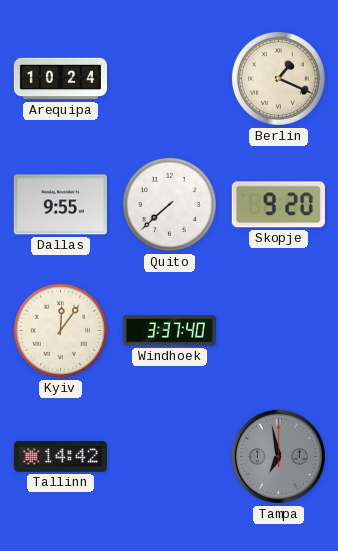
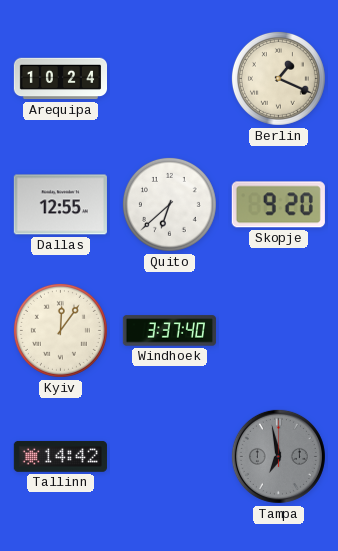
Dallas: 9:55 -> 12:55 (60, 205)
Quito: 7:38 -> 6:38 (169, 204)
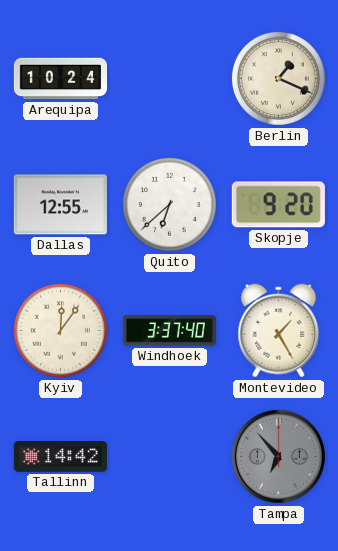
Montevideo: none -> 1:25 (279, 331)
Tampa: 6:58 -> 6:53 (278, 456)
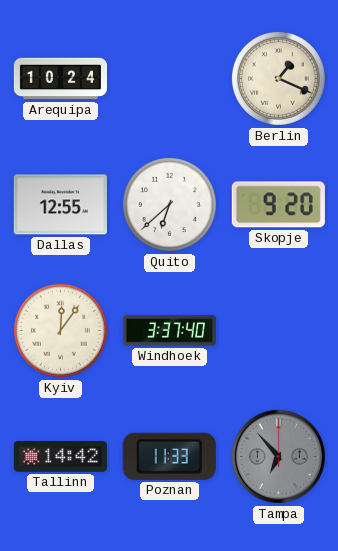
Montevideo: 1:25 -> none (279, 331)
Poznan: none -> 11:33 (169, 456)
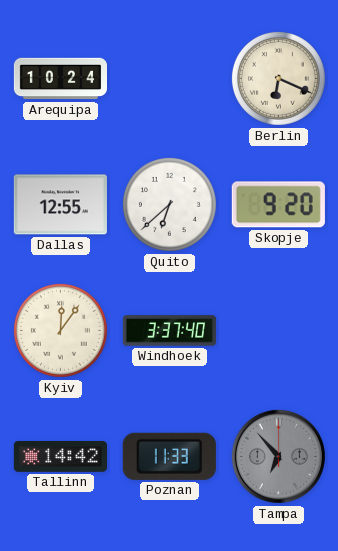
Berlin: 1:19 -> 6:19 (278, 78)
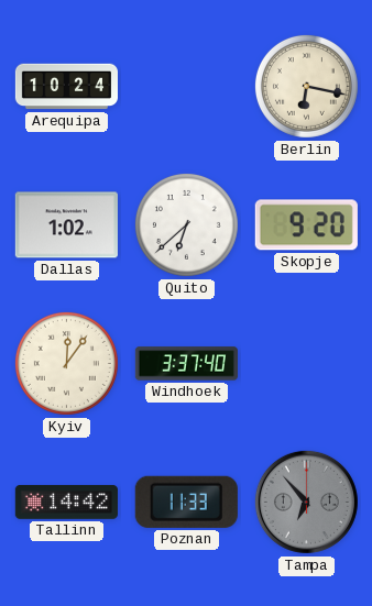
Berlin: 6:19 -> 6:17 (306, 86)
Dallas: 12:55 -> 1:02 (66, 225)
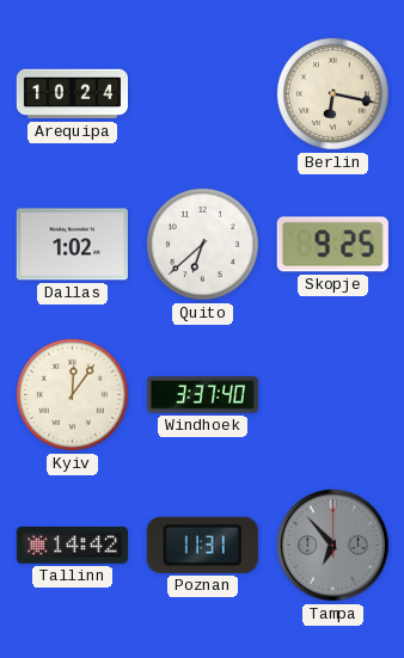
Skopje: 9:20 -> 9:25 (332, 245)
Poznan: 11:33 -> 11:31 (202, 545)
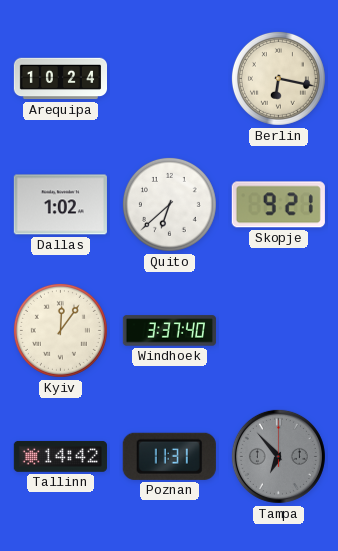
Skopje: 9:25 -> 9:21 (278, 205)
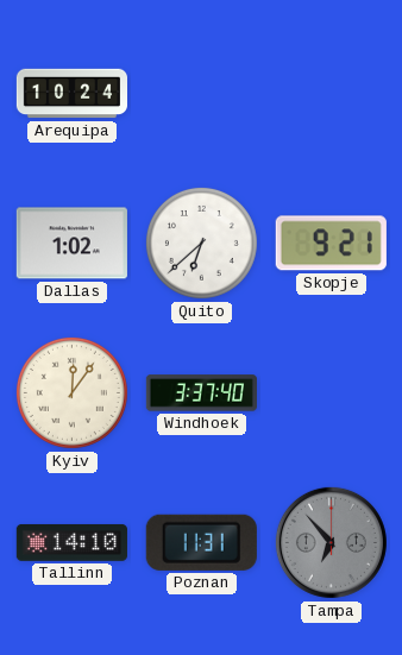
Berlin: 6:17 -> none (278, 78)
Tallinn: 14:42 -> 14:10 (71, 543)
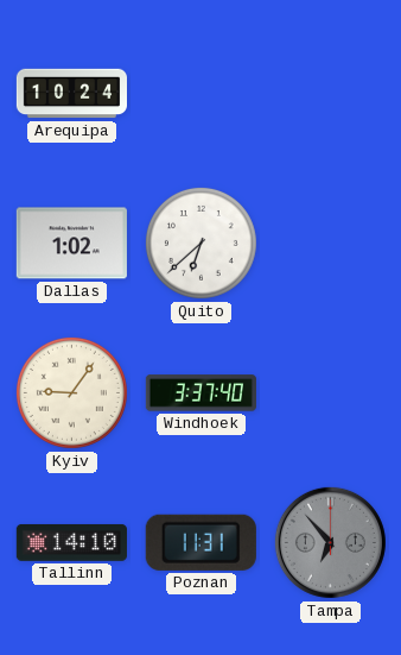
Skopje: 9:21 -> none (331, 244)
Kyiv: 12:06 -> 9:06 (71, 392)
